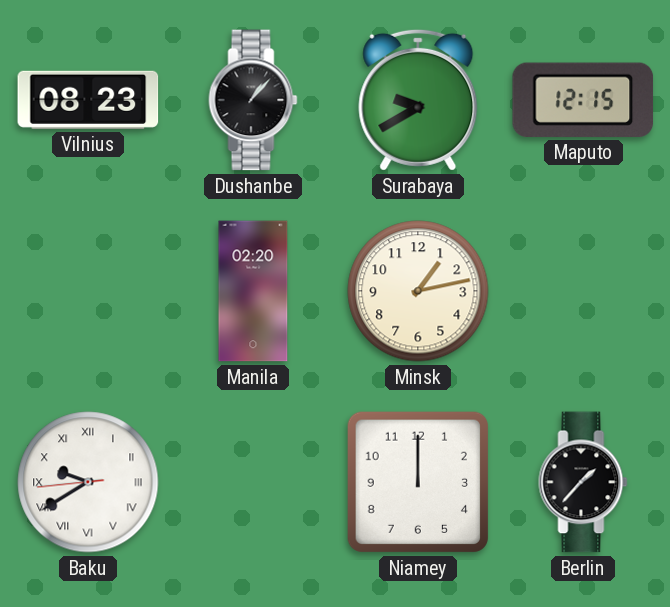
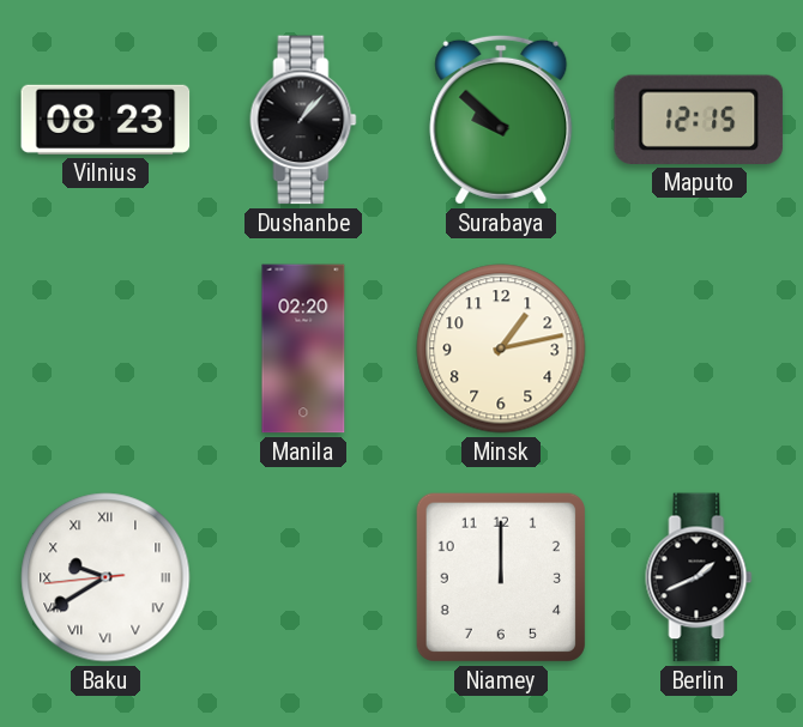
Surabaya: 9:40 -> 9:52 (501, 120)
Berlin: 1:37 -> 1:41 (699, 577)
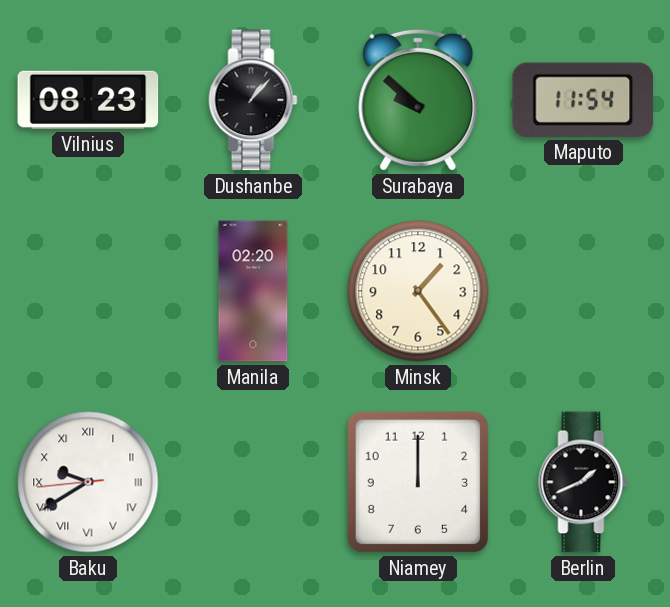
Maputo: 12:15 -> 11:54 (583, 100)
Minsk: 1:13 -> 1:24 (418, 291)
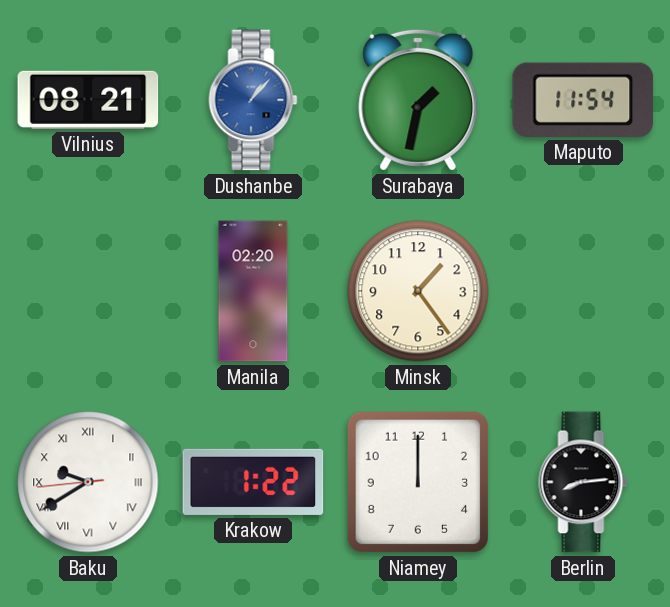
Vilnius: 08:23 -> 08:21 (88, 100)
Dushanbe dial: black -> blue (253, 100)
Surabaya: 9:52 -> 1:32 (418, 100)
Krakow: none -> 1:22 (253, 482)
Berlin: 1:41 -> 8:14 (583, 482)
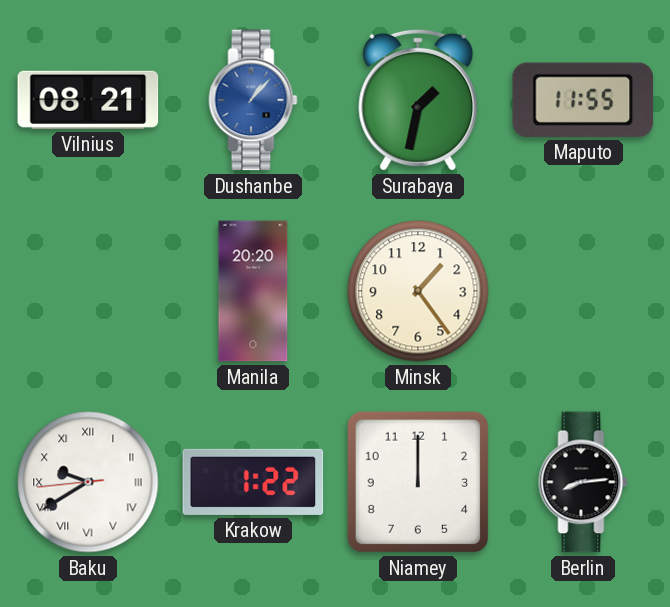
Maputo: 11:54 -> 11:55 (583, 100)
Manila: 02:20 -> 20:20 (253, 291)
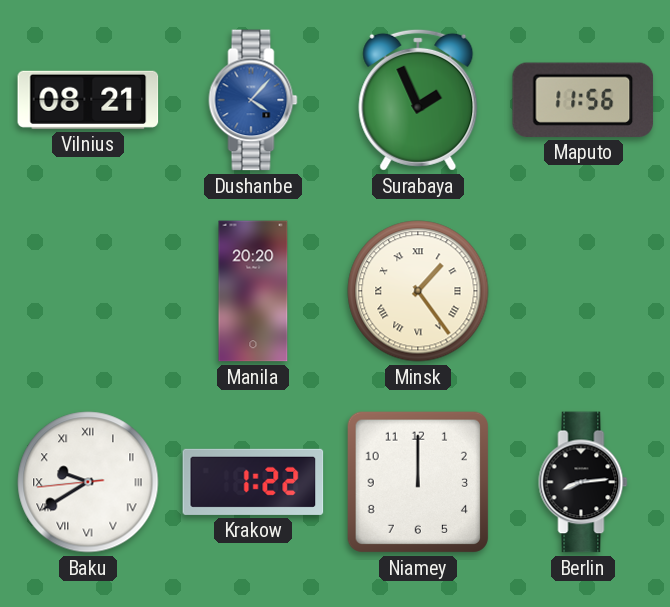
Dushanbe: 1:07 -> 4:07 (253, 100)
Surabaya: 1:32 -> 1:56 (418, 100)
Maputo: 11:55 -> 11:56 (583, 100)
Minsk numerals: Arabic -> Roman (418, 291)
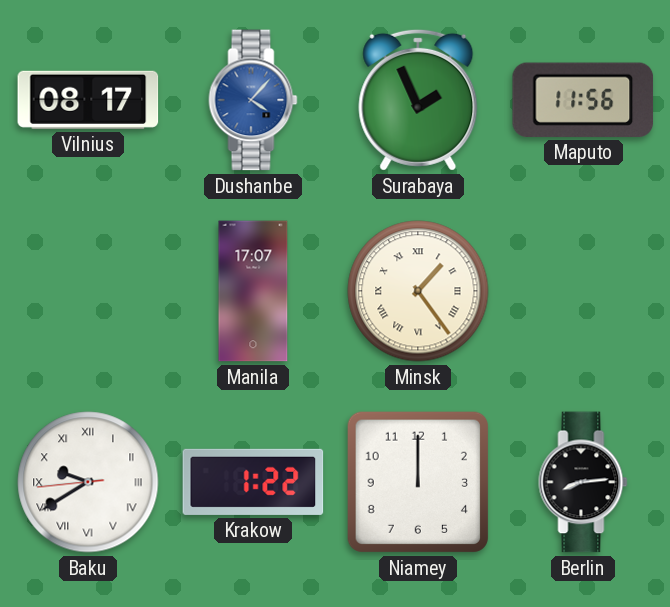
Vilnius: 08:21 -> 08:17 (88, 100)
Manila: 20:20 -> 17:07 (253, 291)
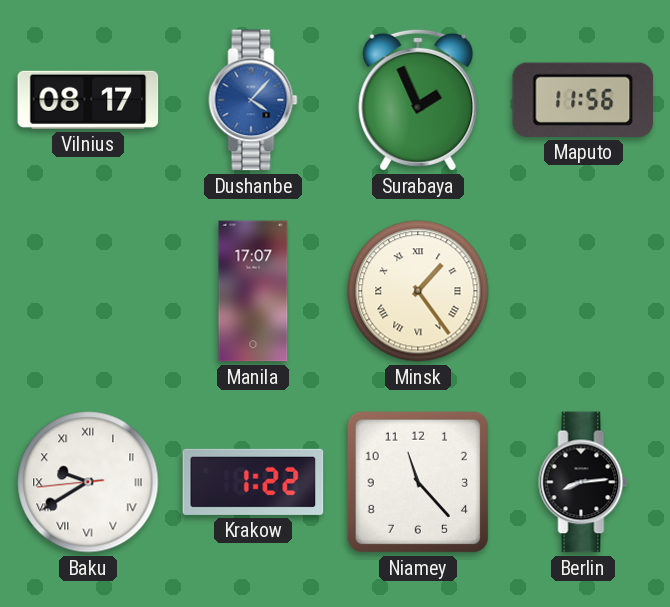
Niamey: 12:00 -> 11:23 (418, 482)
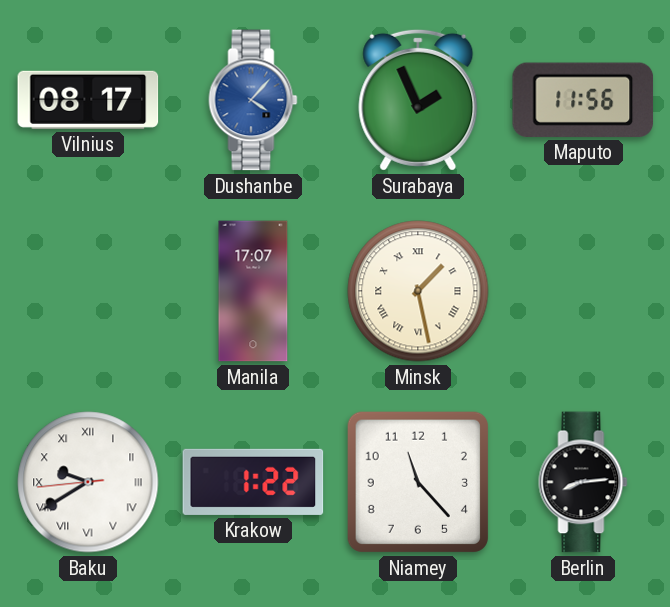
Minsk: 1:24 -> 1:28 (418, 291)
